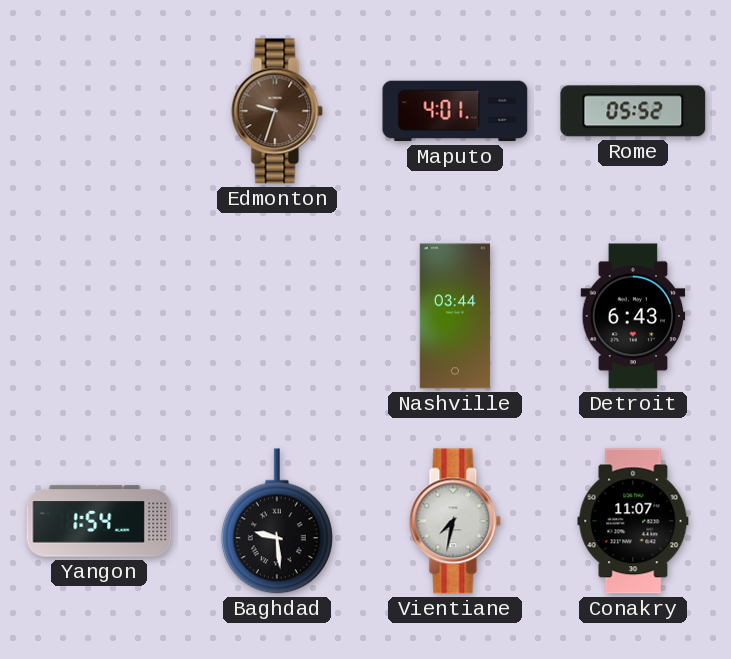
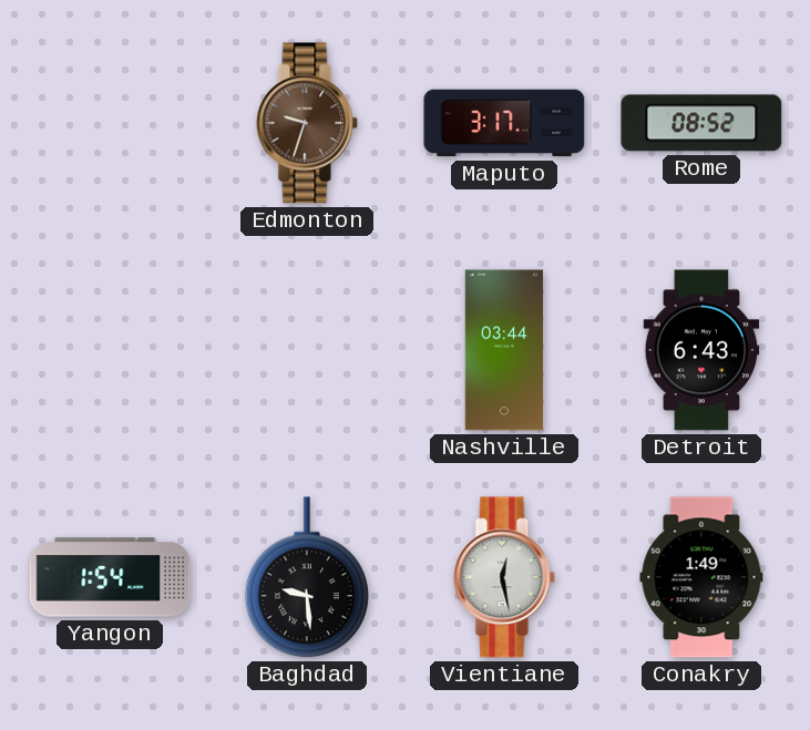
Maputo: 4:01 -> 3:17 (504, 123)
Rome: 05:52 -> 08:52 (701, 123)
Vientiane: 7:32 -> 12:28 (504, 577)
Conakry: 11:07 -> 1:49 (701, 577)
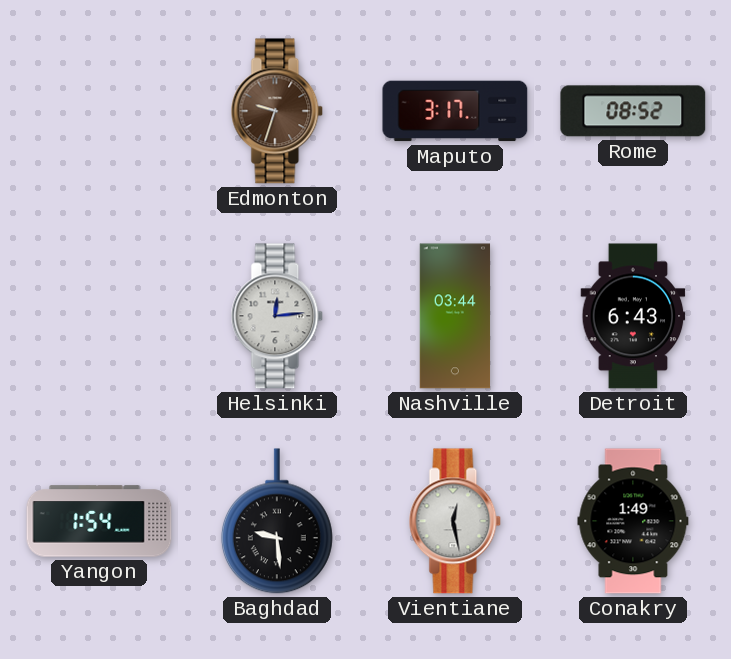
Helsinki: none -> 12:14 (277, 316)
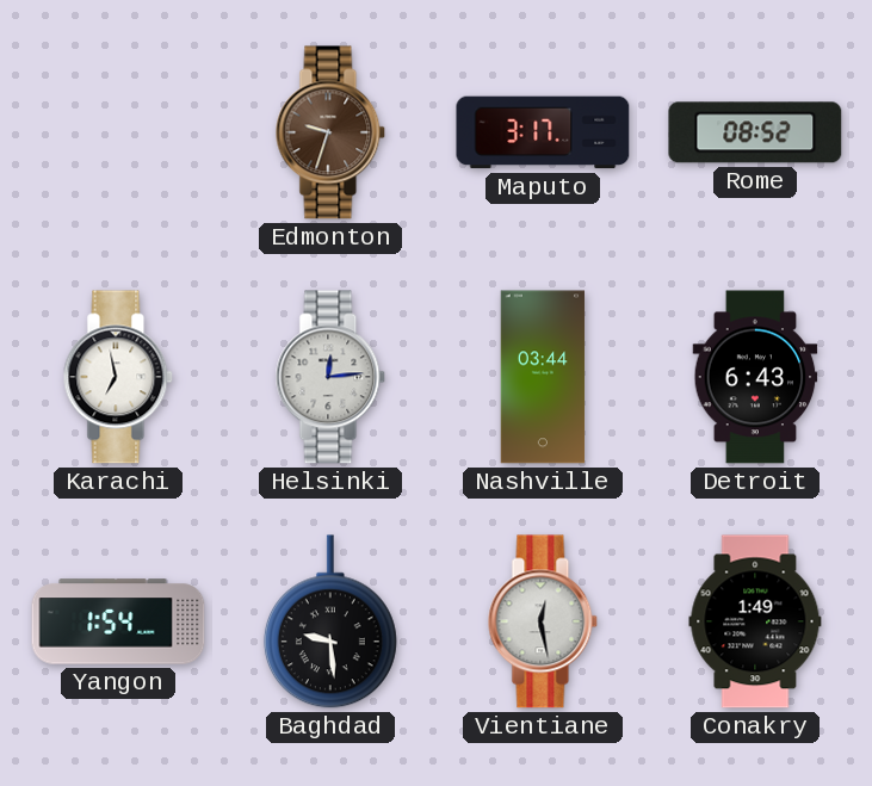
Karachi: none -> 6:58 (118, 377)
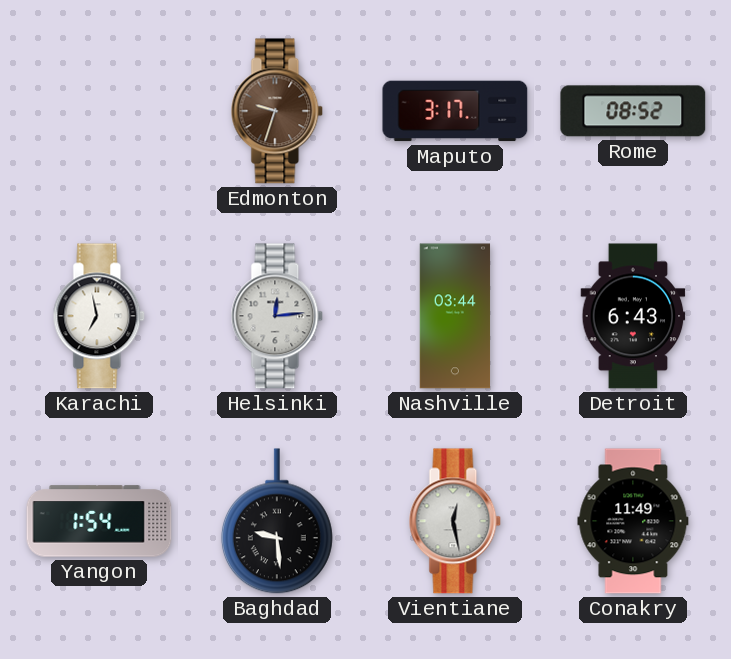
Conakry: 1:49 -> 11:49 (633, 521)
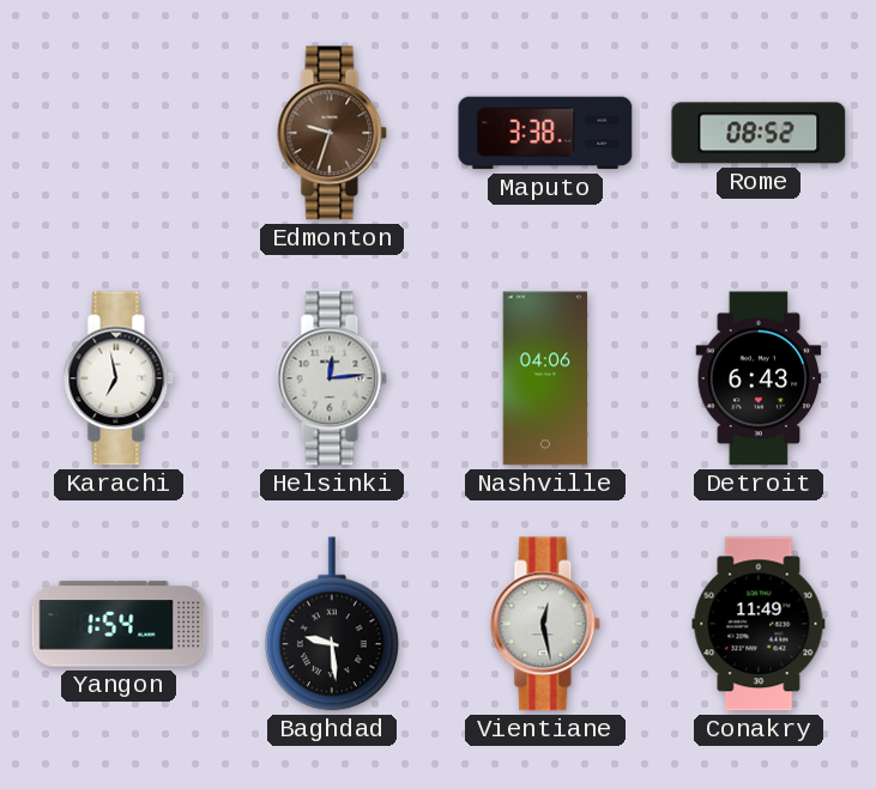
Maputo: 3:17 -> 3:38 (545, 133)
Nashville: 03:44 -> 04:06 (545, 378)
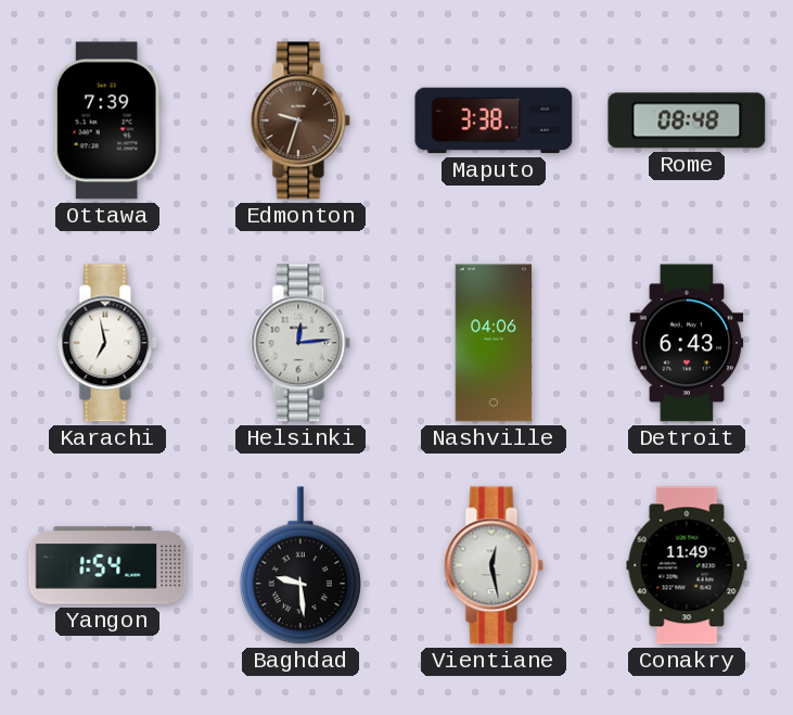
Ottawa: none -> 7:39 (107, 120)
Rome: 08:52 -> 08:48 (687, 120)
